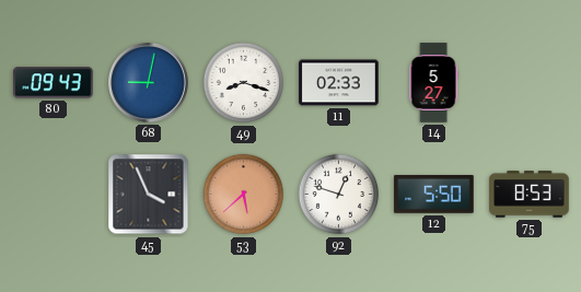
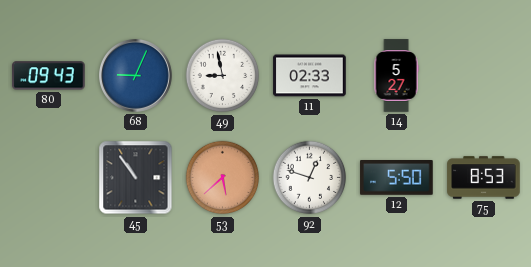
68: 9:02 -> 9:04 (136, 76)
49: 8:18 -> 8:58 (223, 76)
45: 3:56 -> 10:54 (136, 178)
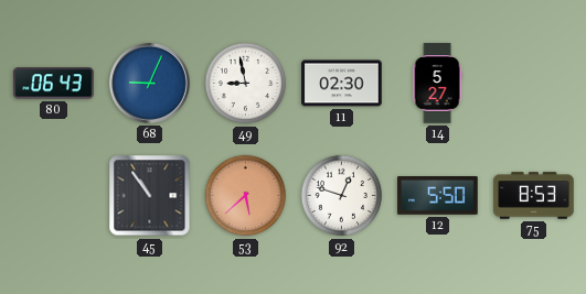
80: 09:43 -> 06:43 (54, 84)
11: 02:33 -> 02:30 (342, 84)
